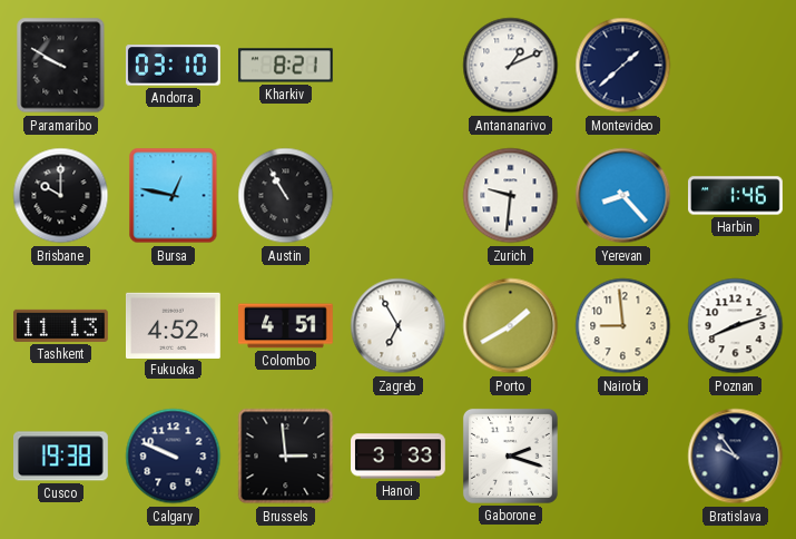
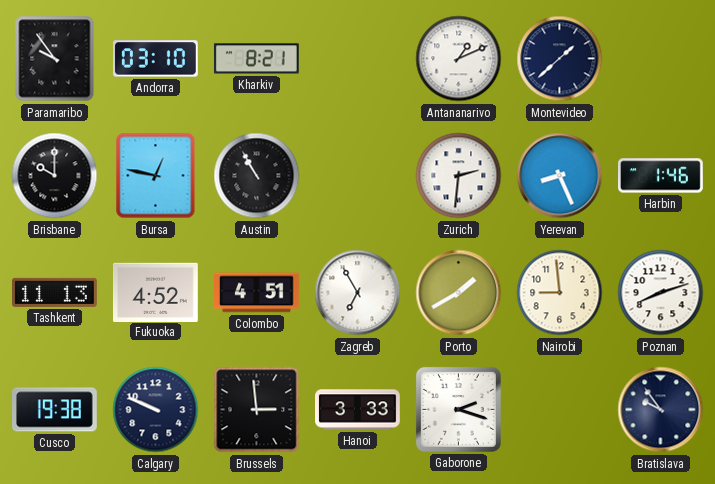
Paramaribo: 9:50 -> 9:54 (55, 59)
Zurich: 9:31 -> 2:31 (459, 176)
Yerevan: 8:23 -> 8:26 (560, 176)
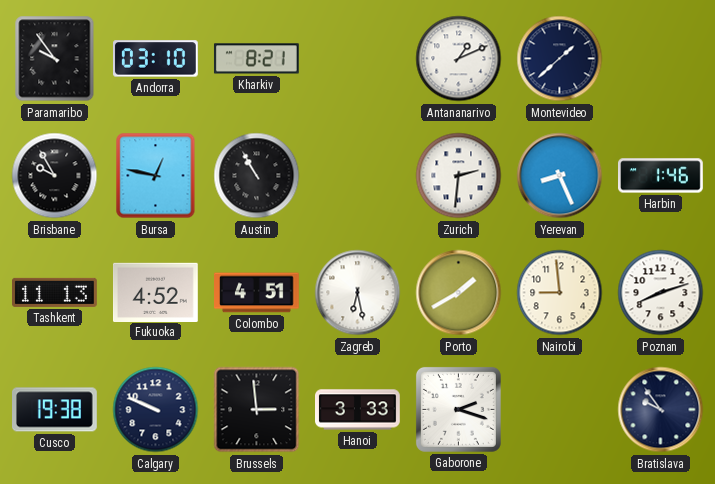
Brisbane: 10:00 -> 9:55 (55, 176)
Zagreb: 6:55 -> 6:28 (358, 293)
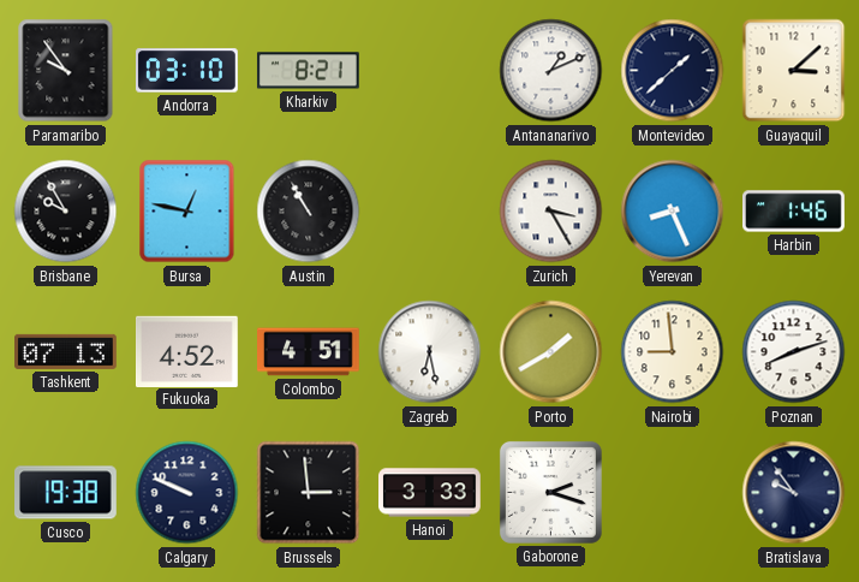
Guayaquil: none -> 3:08 (794, 71)
Zurich: 2:31 -> 3:25 (551, 212)
Tashkent: 11:13 -> 07:13 (66, 351)
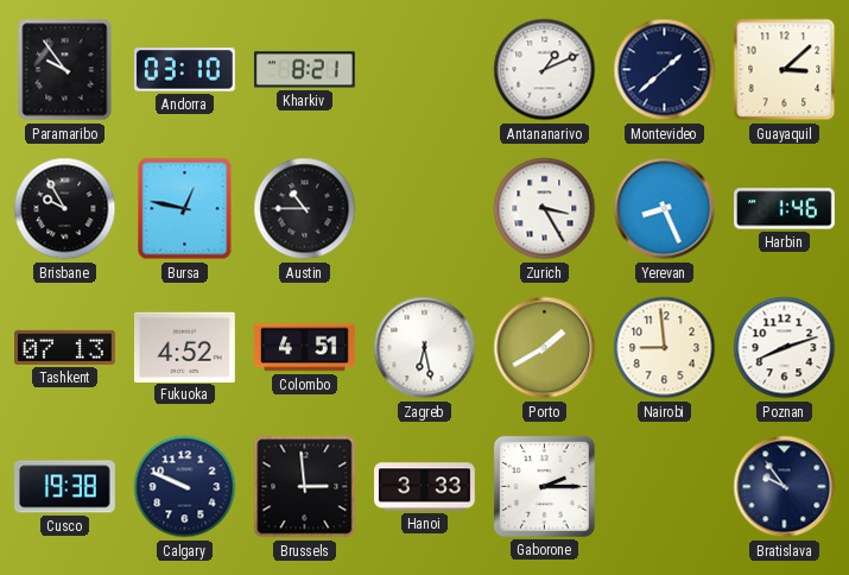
Austin: 10:55 -> 10:45 (305, 209)
Gaborone: 2:18 -> 2:15 (544, 486)
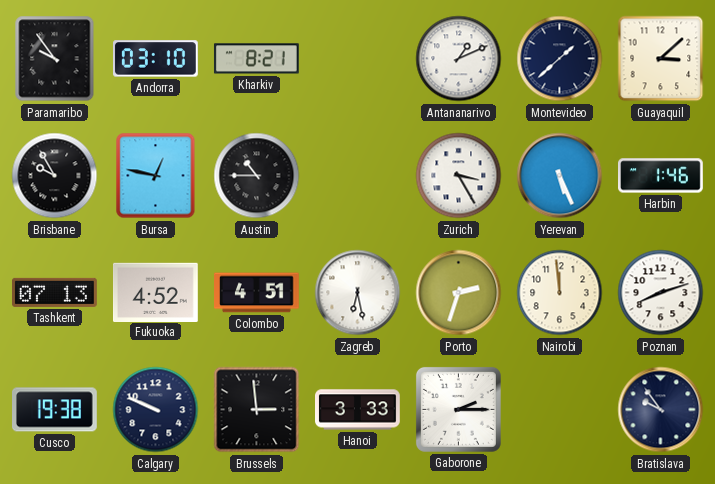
Yerevan: 8:26 -> 5:26 (560, 176)
Porto: 1:40 -> 2:33 (459, 293)
Nairobi: 8:59 -> 11:59 (560, 293)
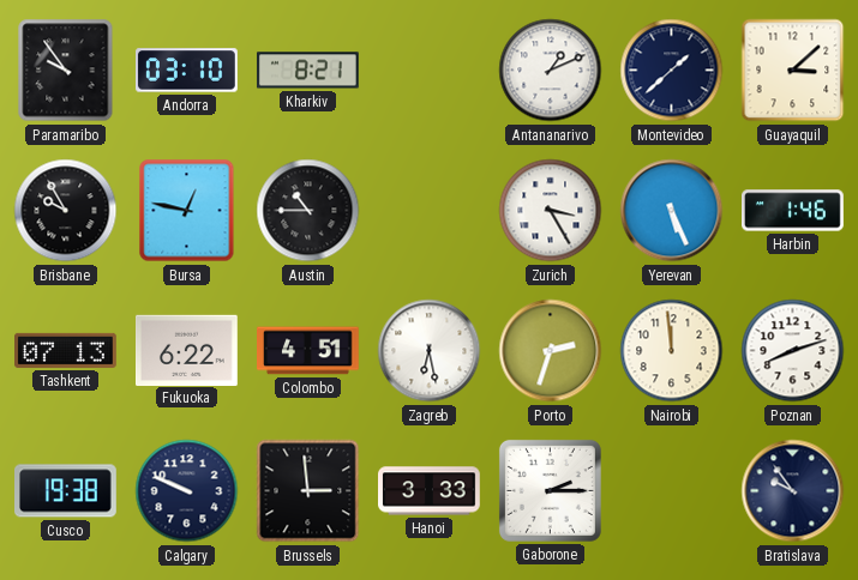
Fukuoka: 4:52 -> 6:22 (187, 350)
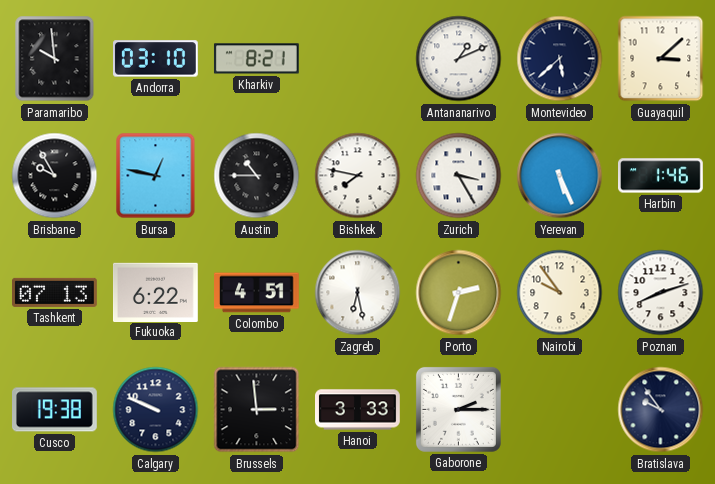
Paramaribo: 9:54 -> 9:59 (55, 59)
Montevideo: 1:38 -> 5:38 (560, 59)
Bishkek: none -> 7:47 (358, 176)
Nairobi: 11:59 -> 9:54 (560, 293)
